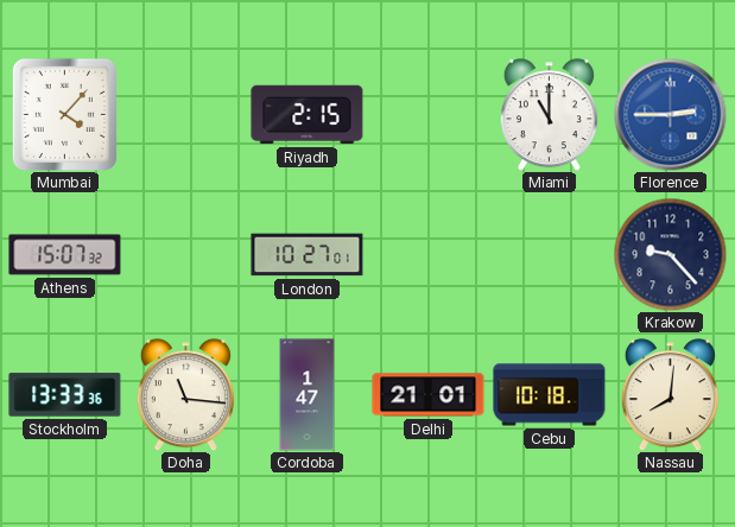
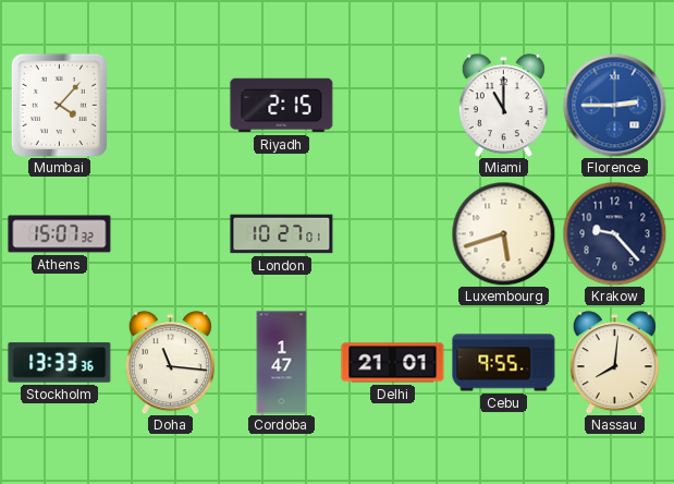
Luxembourg: none -> 5:42 (503, 233)
Cebu: 10:18 -> 9:55 (504, 363)
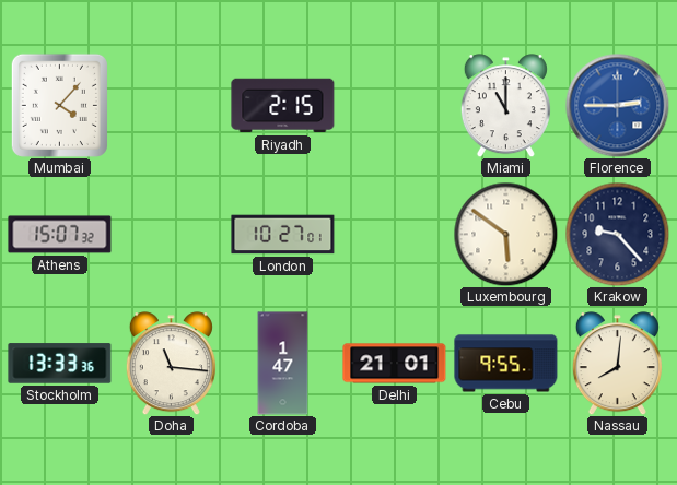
Luxembourg: 5:42 -> 5:51 (505, 234)
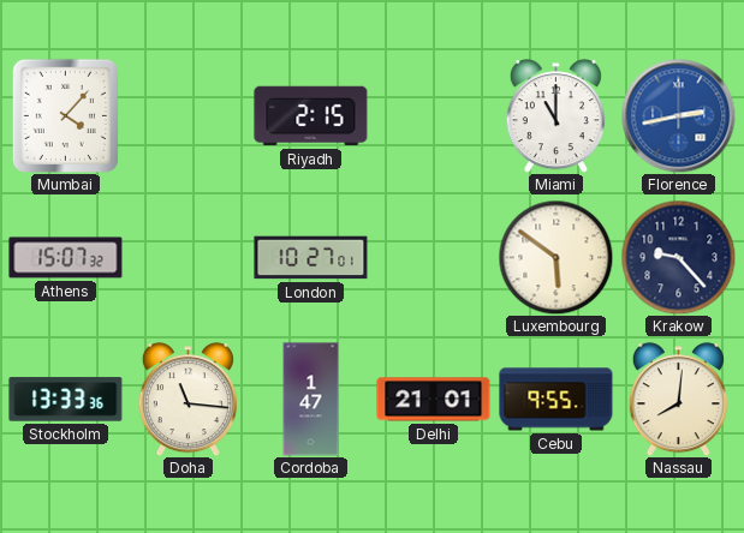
Florence: 2:45 -> 2:43 (678, 115)
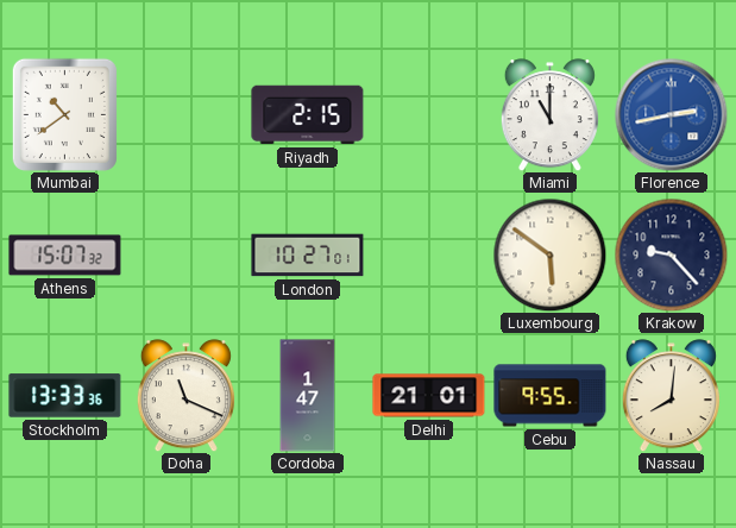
Mumbai: 4:07 -> 10:39 (64, 114)
Doha: 11:16 -> 11:19 (185, 396)
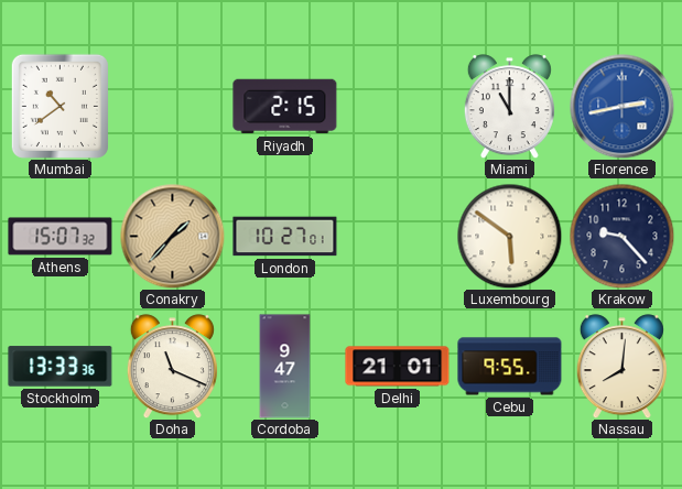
Conakry: none -> 1:37 (172, 236)
Cordoba: 1:47 -> 9:47 (285, 367)
